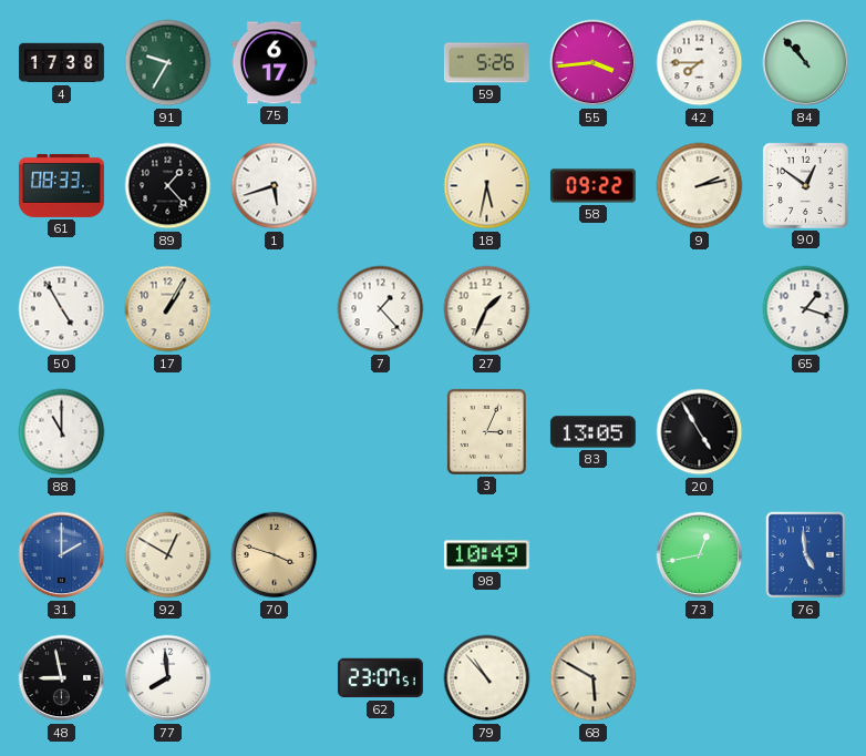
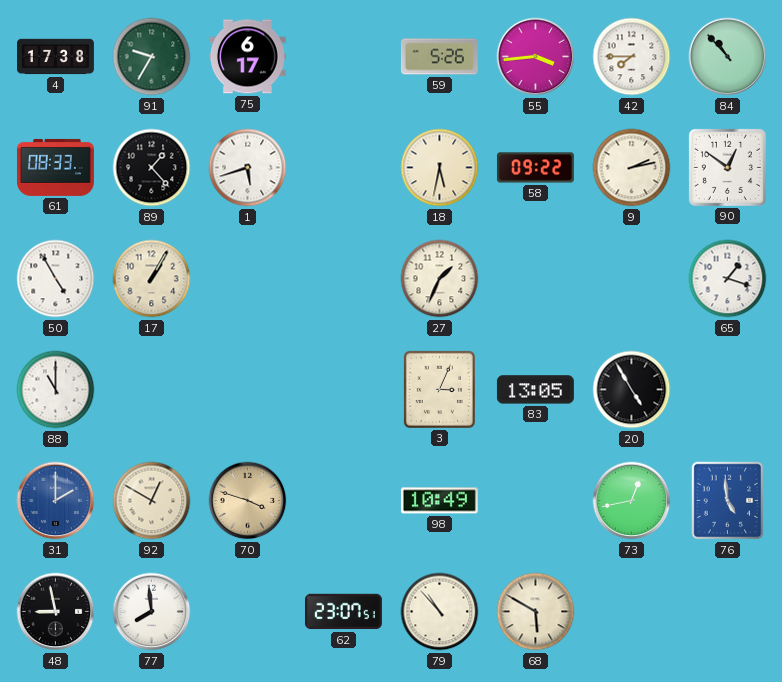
7: 1:23 -> none (381, 309)
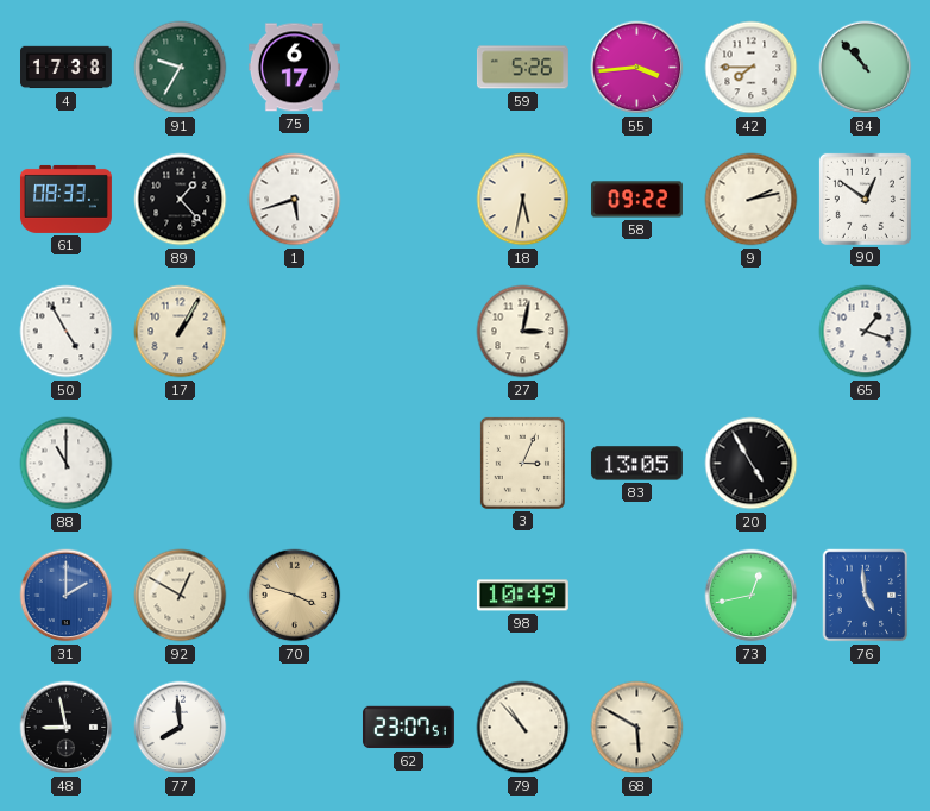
27: 1:34 -> 3:02 (523, 332)
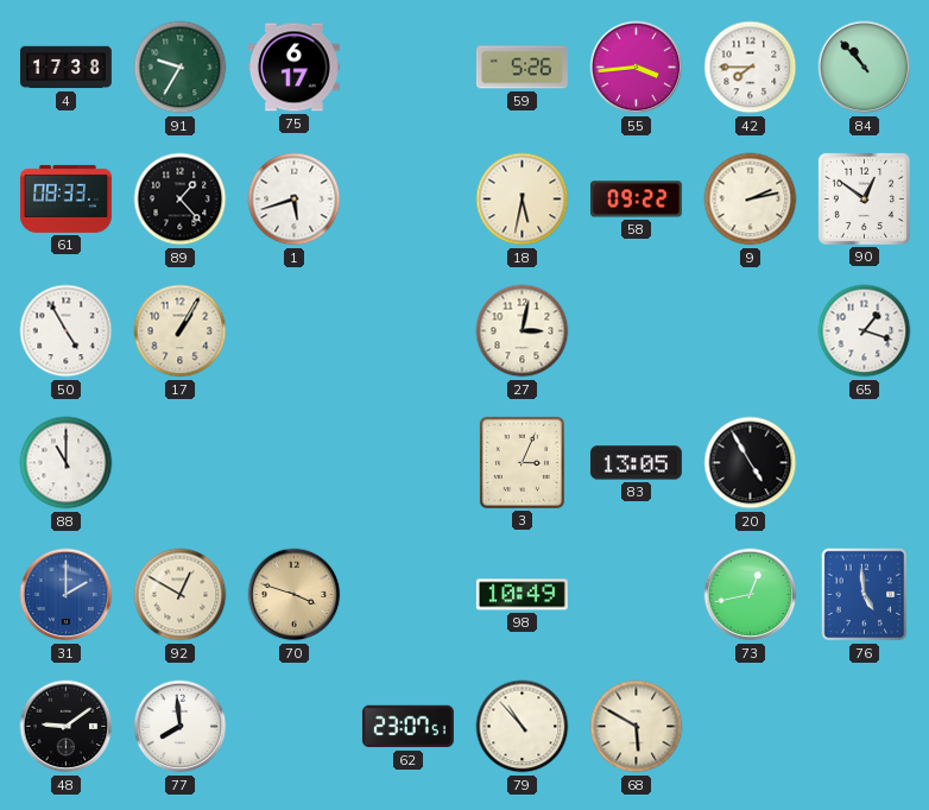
48: 8:58 -> 9:09 (67, 727)
